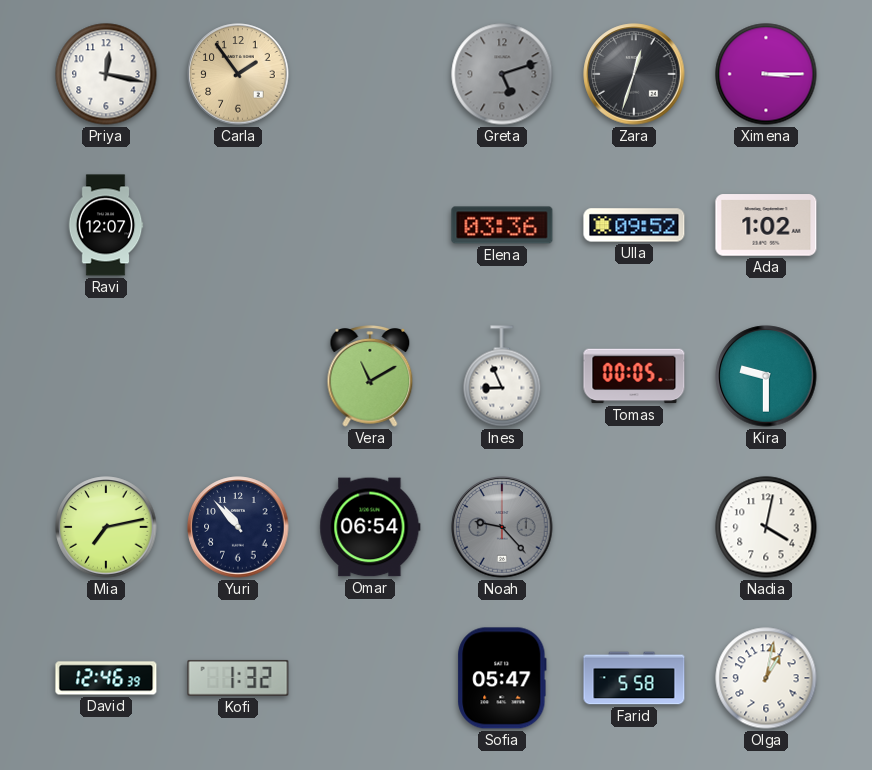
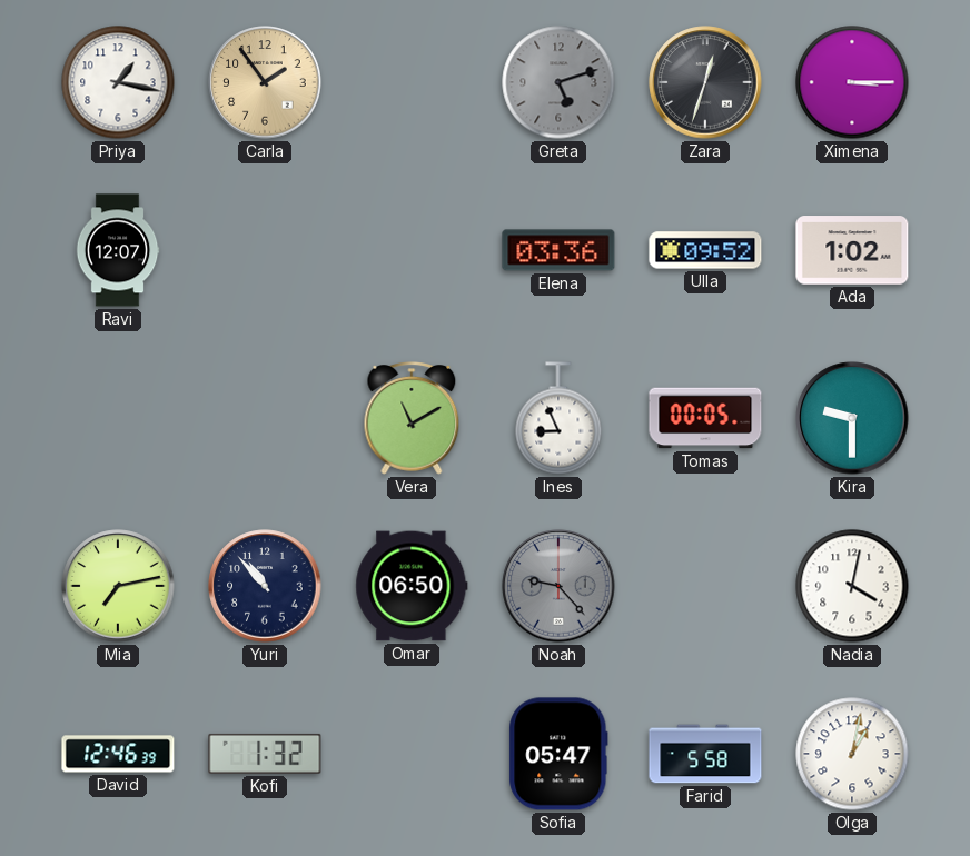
Priya: 12:17 -> 1:17 (118, 82)
Omar: 06:54 -> 06:50 (412, 586)
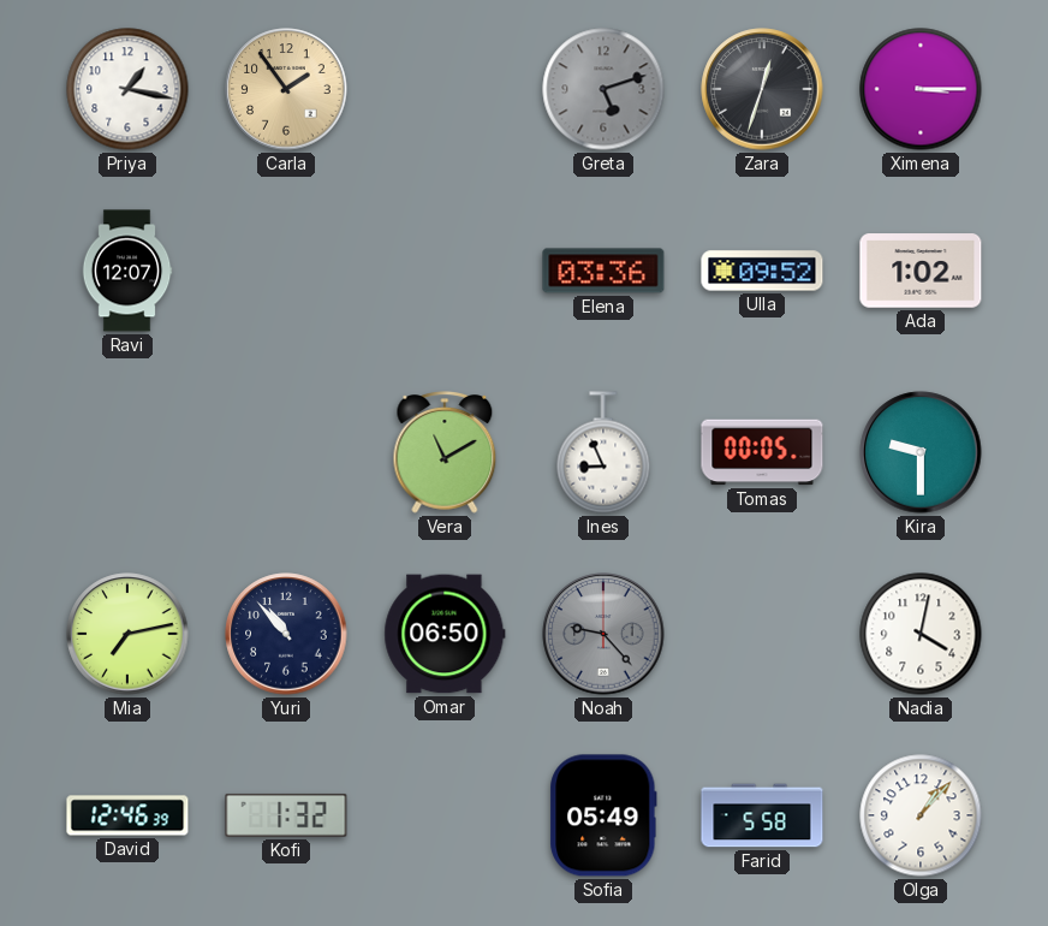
Sofia: 05:47 -> 05:49 (603, 815)
Olga: 1:02 -> 1:07 (921, 815)
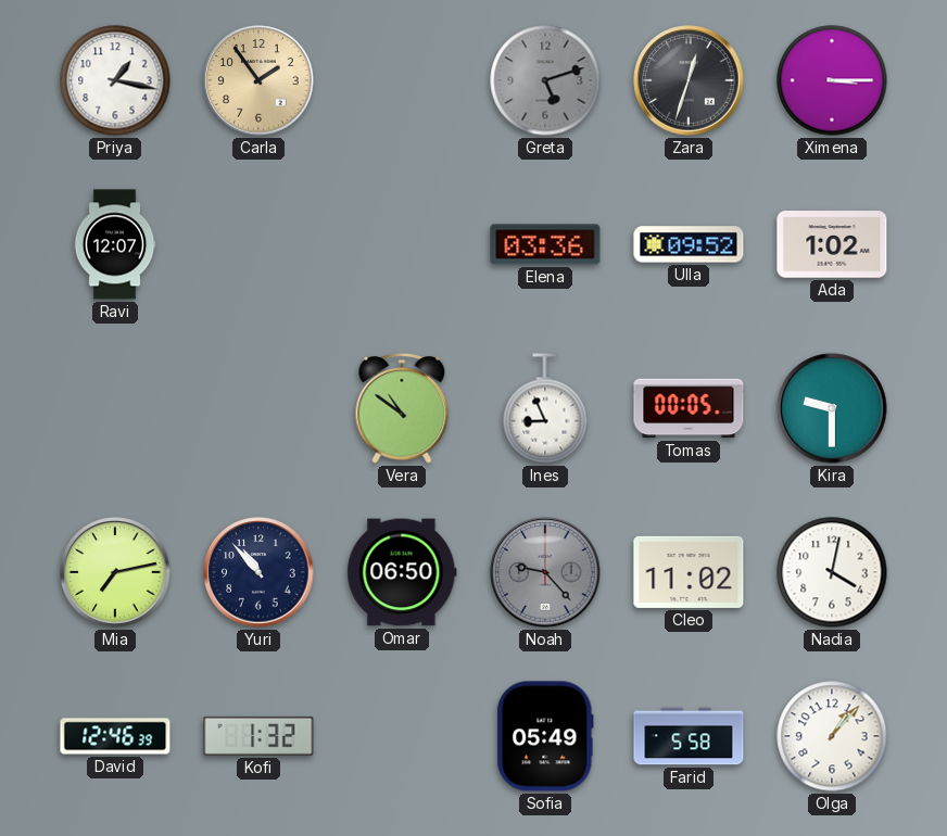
Vera: 11:10 -> 10:51 (402, 409)
Cleo: none -> 11:02 (689, 572)
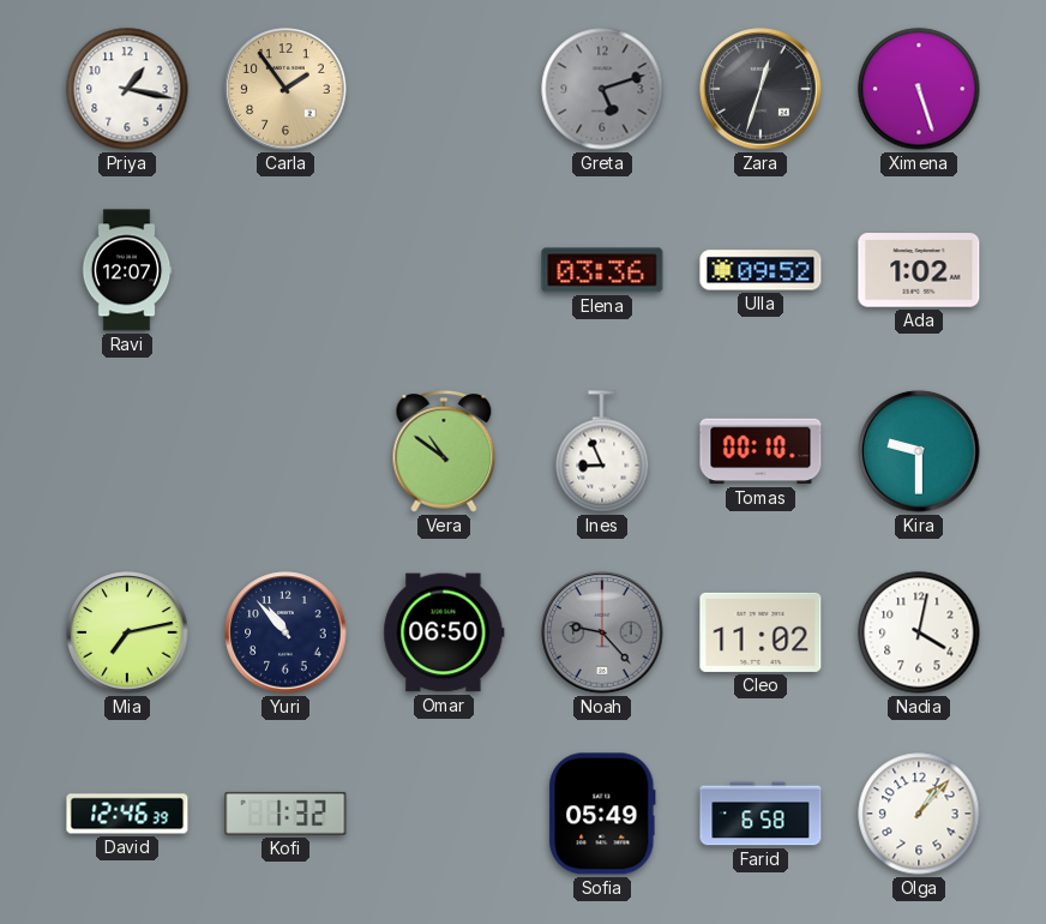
Ximena: 3:15 -> 5:27 (919, 89)
Tomas: 00:05 -> 00:10 (761, 451)
Farid: 5:58 -> 6:58 (761, 814)
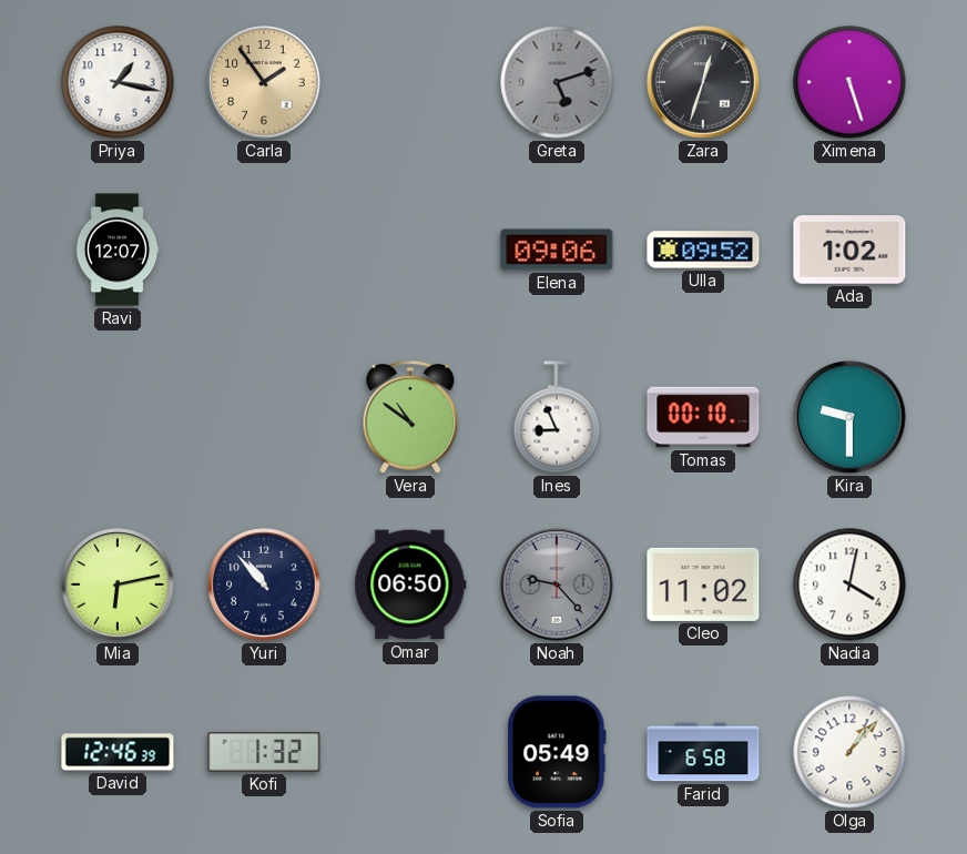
Elena: 03:36 -> 09:06 (557, 250)
Mia: 7:13 -> 6:13 (118, 584)
